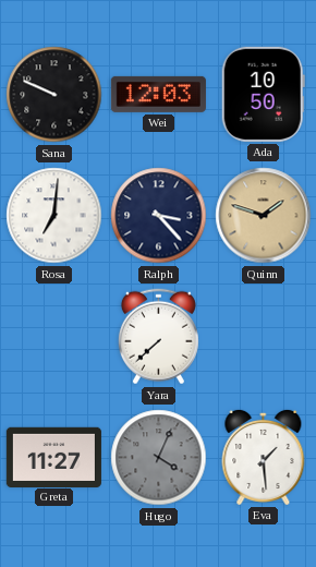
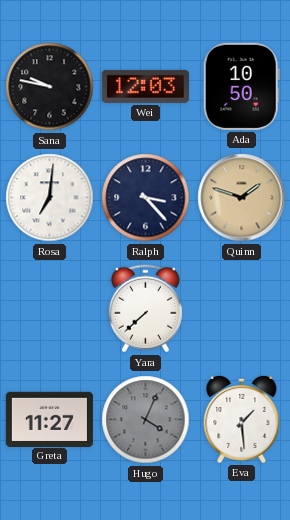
Sana: 9:49 -> 9:47 (50, 87)
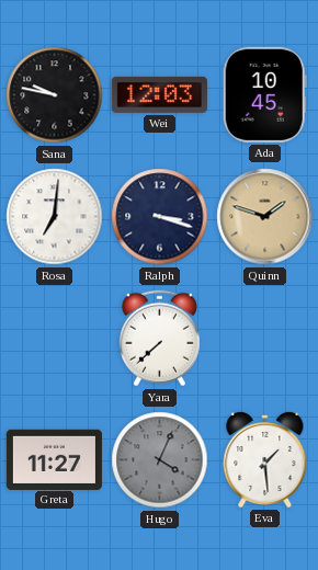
Ada: 10:50 -> 10:45 (264, 94)
Ralph: 3:23 -> 3:18 (160, 217)
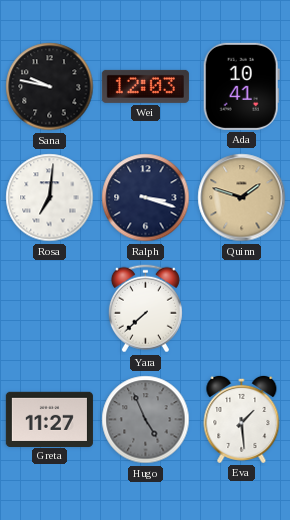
Ada: 10:45 -> 10:41 (241, 86)
Hugo: 4:04 -> 4:56 (146, 420)
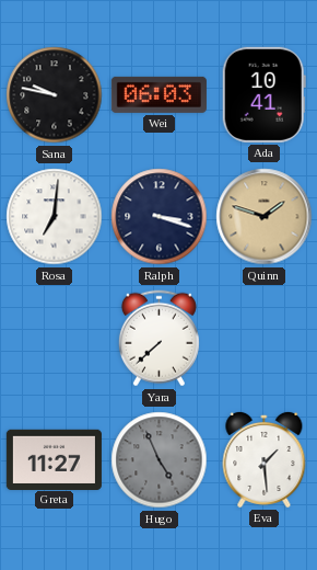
Wei: 12:03 -> 06:03 (158, 94)
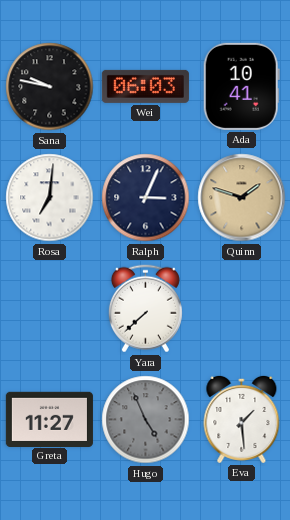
Ralph: 3:18 -> 3:04 (146, 198)
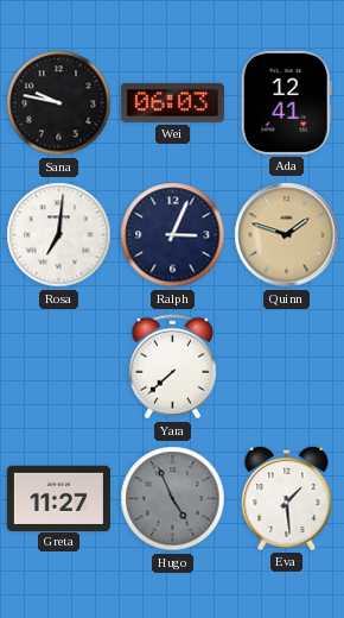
Ada: 10:41 -> 12:41 (286, 102)
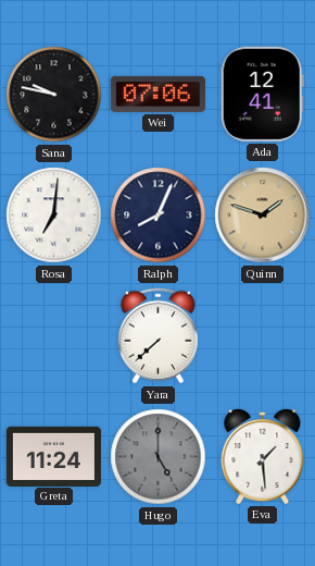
Wei: 06:03 -> 07:06 (157, 94)
Ralph: 3:04 -> 8:04 (159, 216)
Greta: 11:27 -> 11:24 (53, 456)
Hugo: 4:56 -> 5:00 (159, 457)
